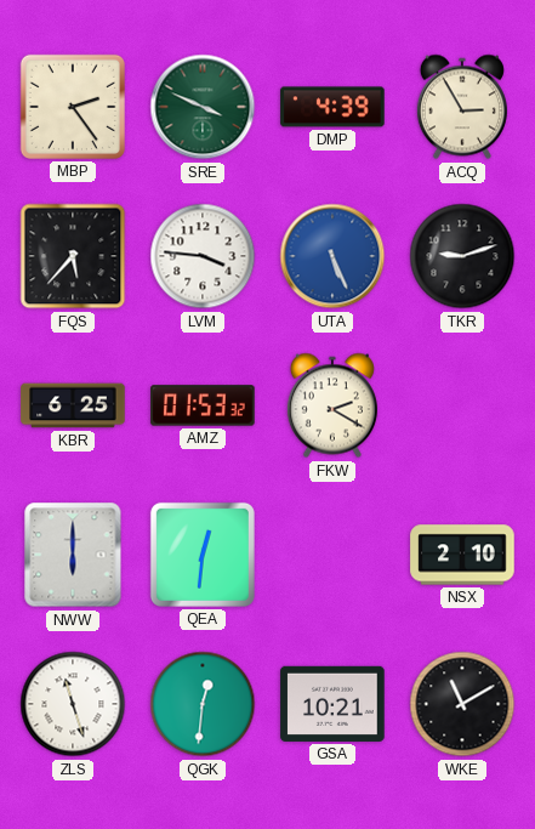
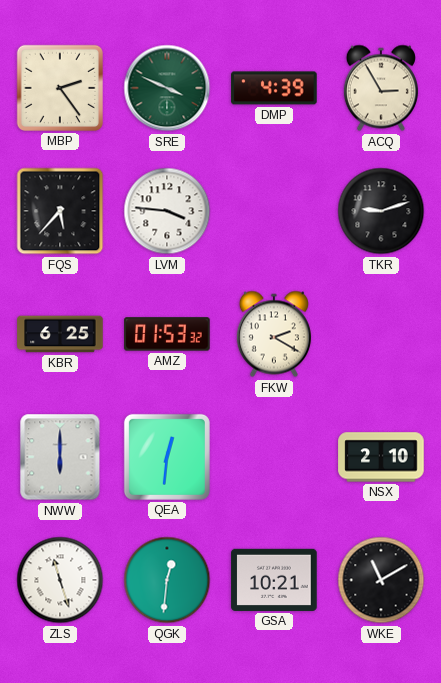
UTA: 5:26 -> none (332, 256)
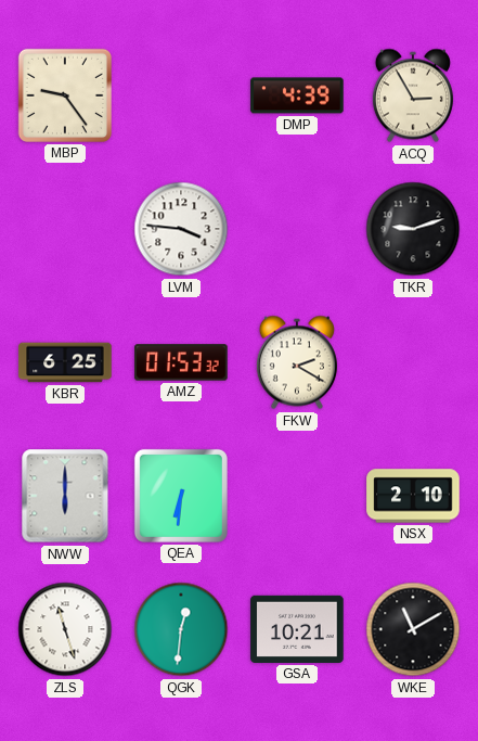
MBP: 2:24 -> 9:24 (65, 95)
SRE: 3:49 -> none (167, 88)
FQS: 5:37 -> none (60, 211)
QEA: 12:31 -> 6:31 (181, 496)
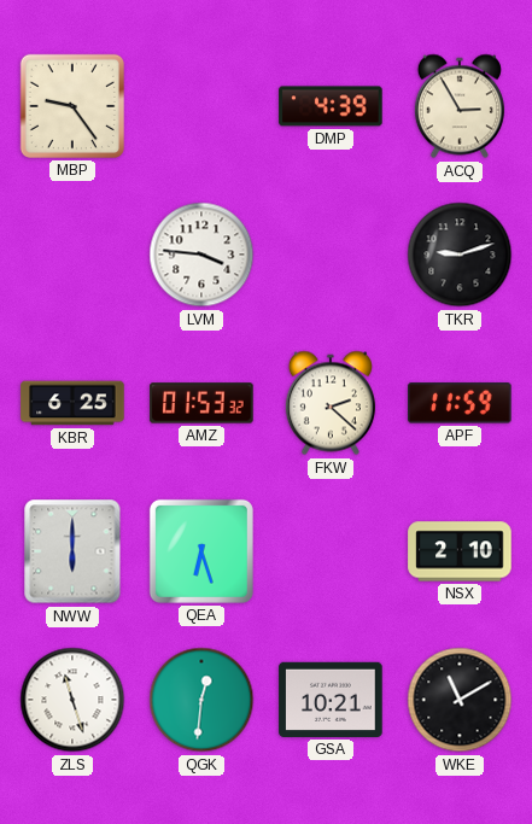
FKW: 2:20 -> 2:22 (331, 403)
APF: none -> 11:59 (460, 403)
QEA: 6:31 -> 6:27 (201, 551)
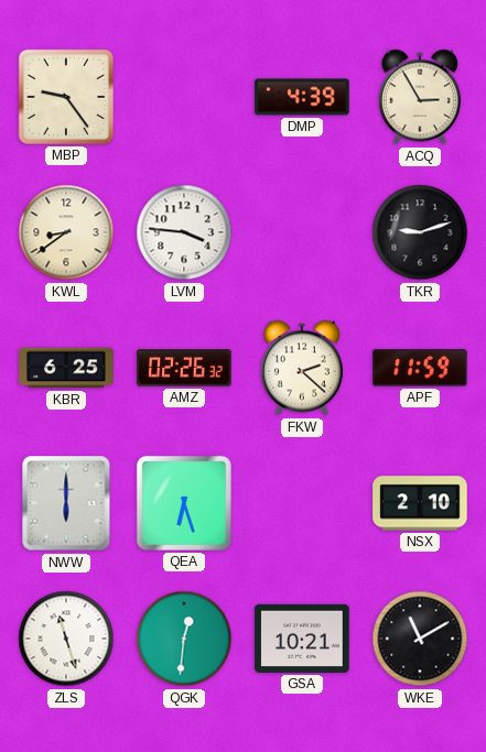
KWL: none -> 8:39 (66, 232)
AMZ: 01:53 -> 02:26 (184, 368)
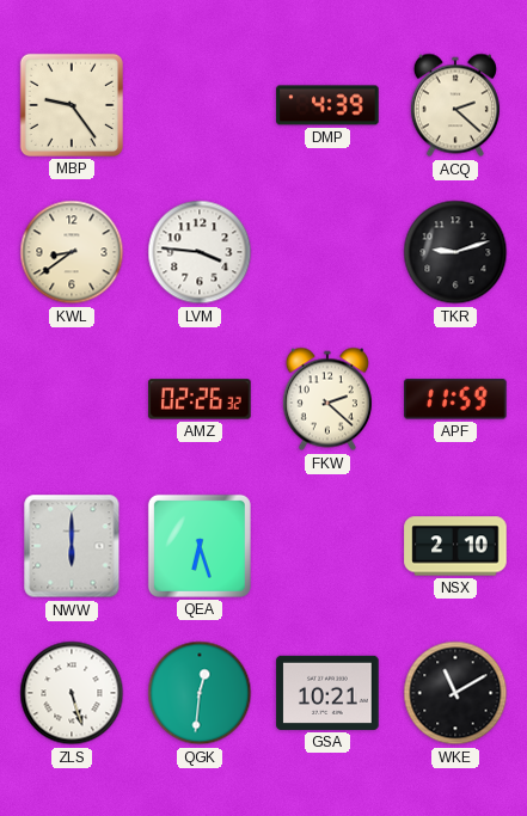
ACQ: 2:55 -> 2:22 (455, 105)
KBR: 6:25 -> none (66, 368)
ZLS: 11:27 -> 5:27 (72, 693)
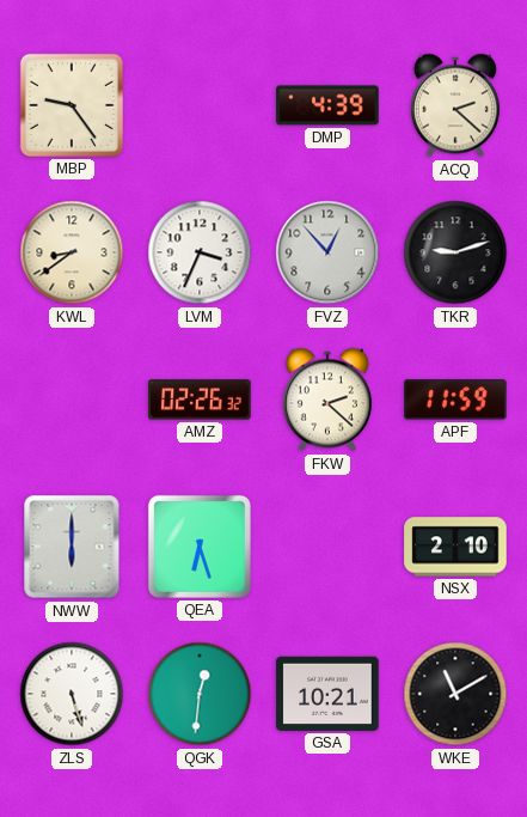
LVM: 3:46 -> 3:34 (200, 252)
FVZ: none -> 12:53 (327, 252)
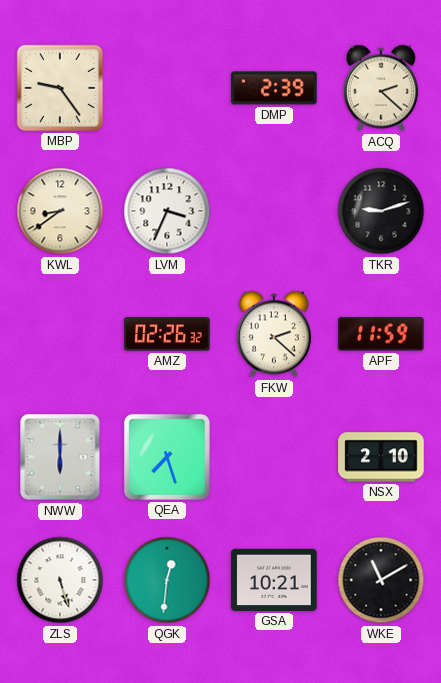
DMP: 4:39 -> 2:39 (274, 88)
FVZ: 12:53 -> none (327, 252)
QEA: 6:27 -> 7:27 (167, 457)
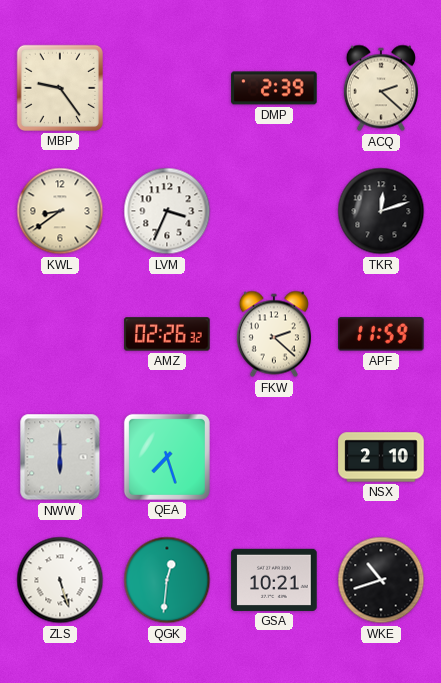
TKR: 9:12 -> 12:12 (381, 211)
WKE: 11:10 -> 10:42 (381, 580)
